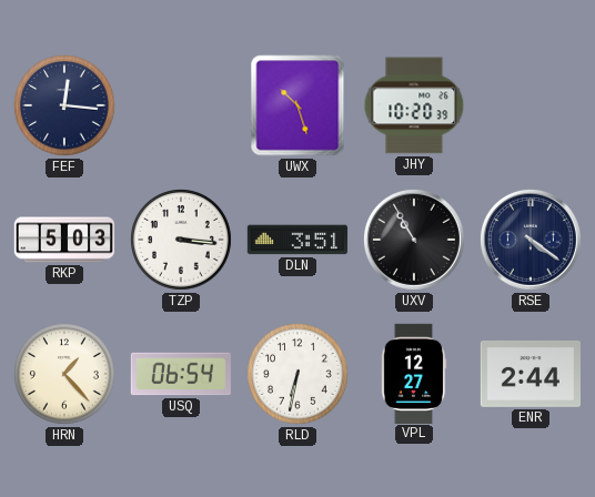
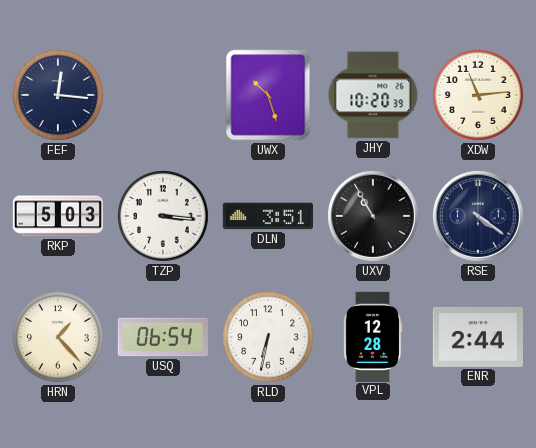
XDW: none -> 11:14 (479, 96)
VPL: 12:27 -> 12:28 (373, 336)
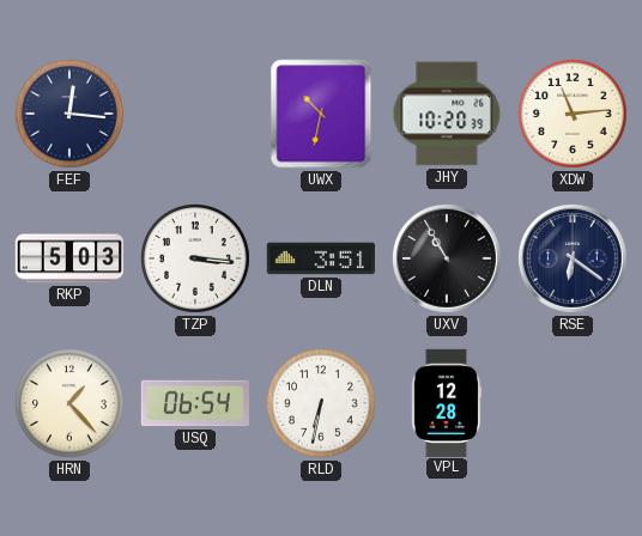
UWX: 10:27 -> 10:32 (321, 114)
RSE: 4:21 -> 6:21 (573, 258)
ENR: 2:44 -> none (477, 337)
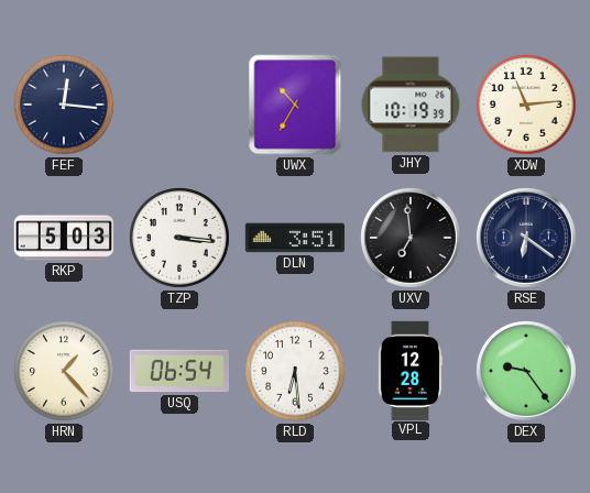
UWX: 10:32 -> 10:35 (295, 105)
JHY: 10:20 -> 10:19 (411, 105)
UXV: 10:55 -> 6:59 (411, 238)
RLD: 6:32 -> 6:29 (296, 372)
DEX: none -> 9:24 (526, 371)
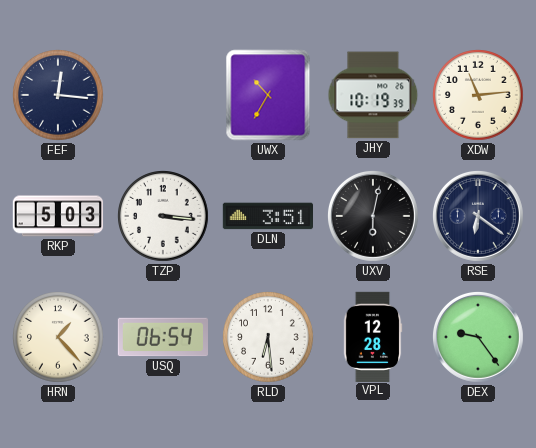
UXV: 6:59 -> 6:02 (373, 216)
